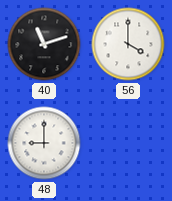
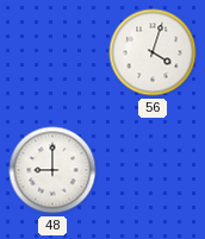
40: 11:12 -> none (44, 44)
56: 4:00 -> 4:03 (153, 52)
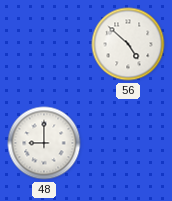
56: 4:03 -> 4:52 (128, 44)
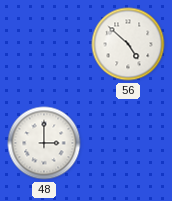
48: 9:00 -> 3:00 (44, 143)
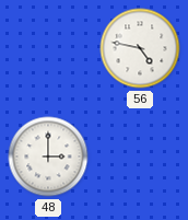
56: 4:52 -> 4:47 (140, 48)
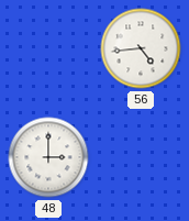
56: 4:47 -> 4:44 (141, 48)
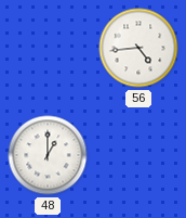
48: 3:00 -> 1:00 (48, 155)
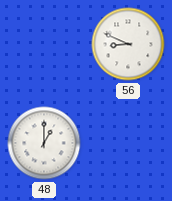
56: 4:44 -> 8:49 (128, 44)
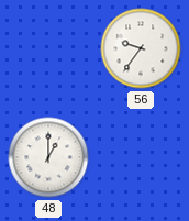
56: 8:49 -> 9:36 (141, 48)
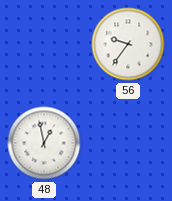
48: 1:00 -> 12:58 (44, 143)
